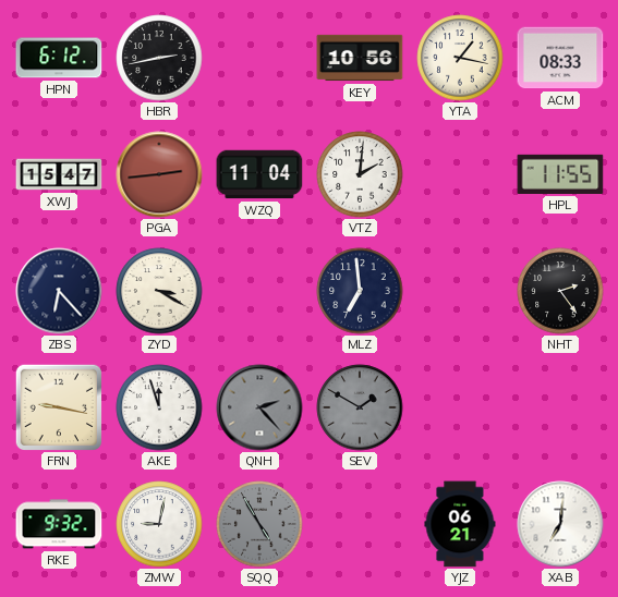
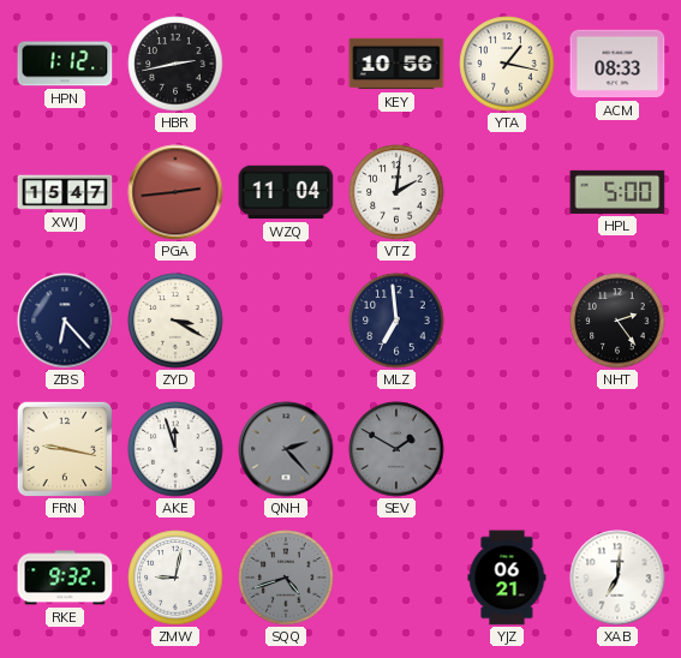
HPN: 6:12 -> 1:12 (65, 64)
HPL: 11:55 -> 5:00 (617, 192)
SQQ: 4:55 -> 4:42 (286, 578)
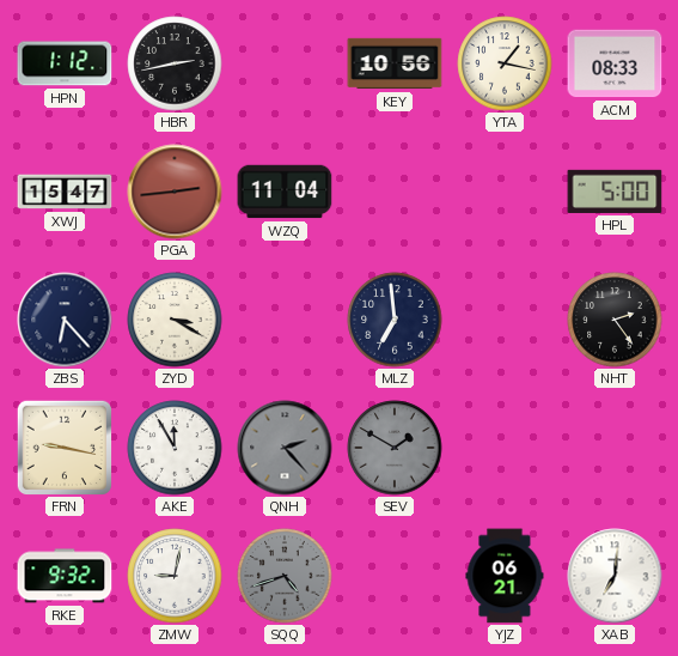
VTZ: 2:01 -> none (396, 192)
AKE: 11:57 -> 11:55 (175, 448)
